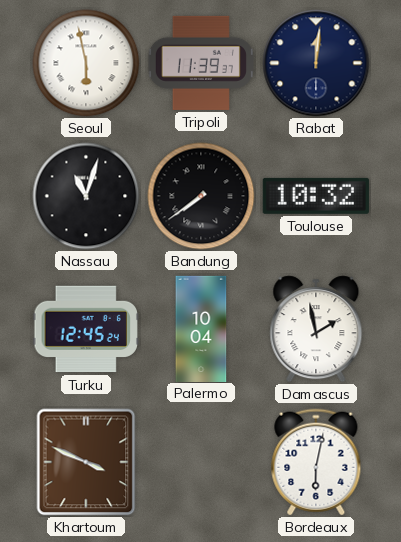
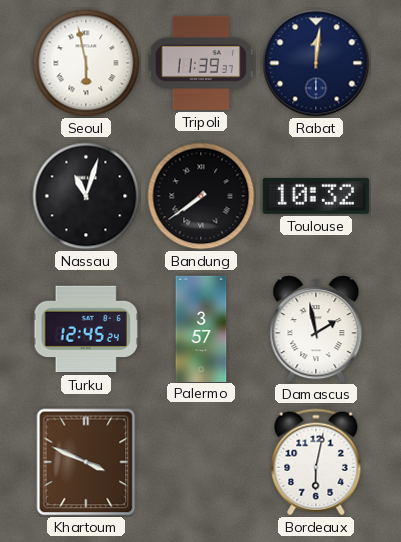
Palermo: 10:04 -> 3:57 (201, 328)
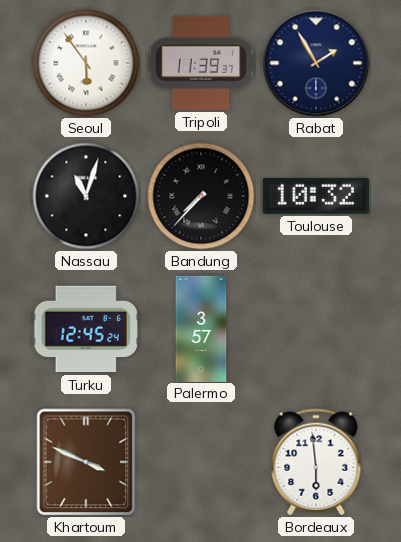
Seoul: 5:58 -> 5:54 (86, 63)
Rabat: 12:01 -> 1:55 (316, 63)
Bandung: 7:39 -> 7:37 (201, 196)
Damascus: 1:58 -> none (316, 329)
Bordeaux: 6:02 -> 5:59 (316, 462)
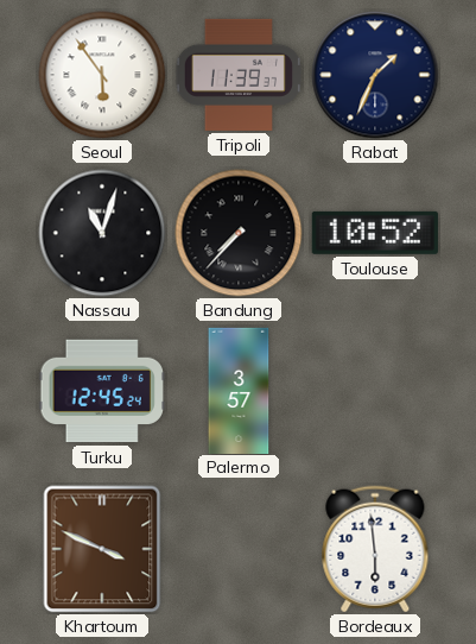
Rabat: 1:55 -> 1:34 (375, 75)
Toulouse: 10:32 -> 10:52 (375, 233)
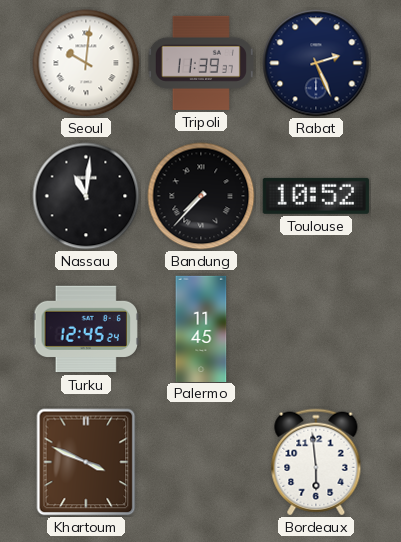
Seoul: 5:54 -> 10:01 (86, 63)
Rabat: 1:34 -> 2:26 (316, 63)
Nassau: 11:03 -> 11:01 (86, 196)
Palermo: 3:57 -> 11:45 (201, 328)
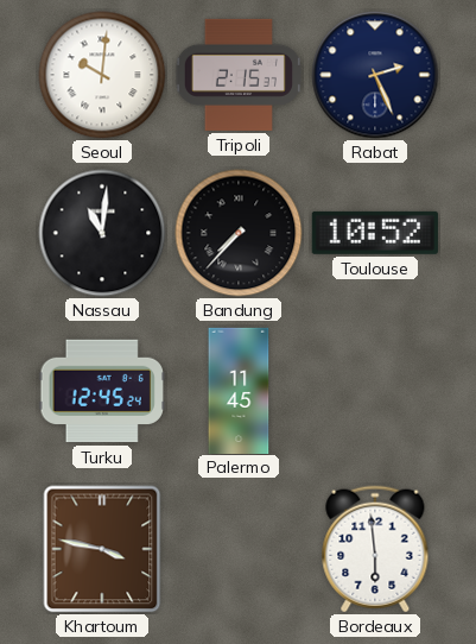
Tripoli: 11:39 -> 2:15 (239, 75)
Khartoum: 3:49 -> 3:47 (102, 549)
